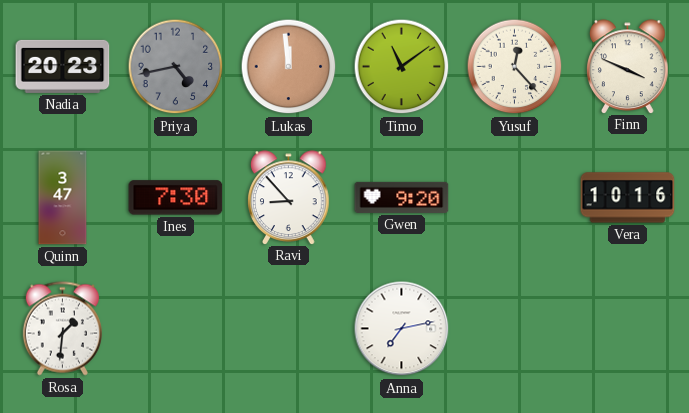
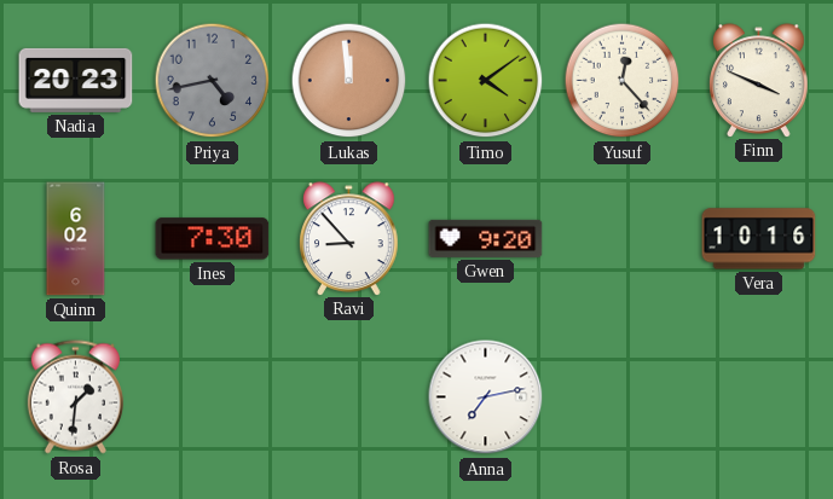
Timo: 11:09 -> 4:09 (486, 81)
Quinn: 3:47 -> 6:02 (76, 239)
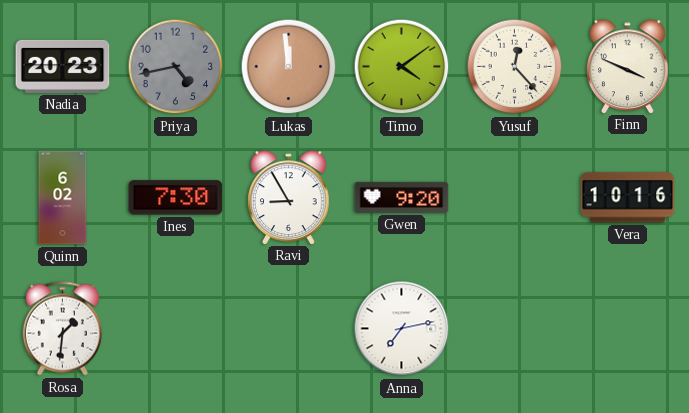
Ravi: 8:53 -> 8:55 (289, 197)
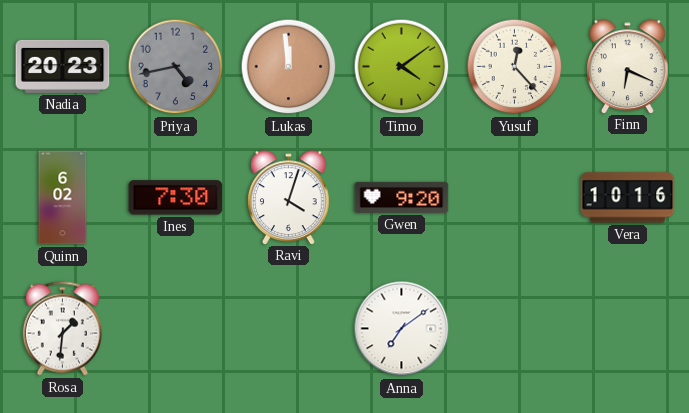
Finn: 3:49 -> 6:19 (628, 66)
Ravi: 8:55 -> 4:03 (289, 197)
Anna: 7:13 -> 7:09 (402, 329)
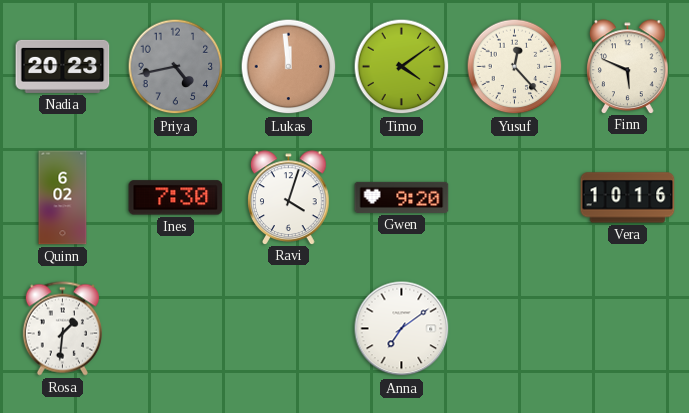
Finn: 6:19 -> 5:49 (628, 66)
